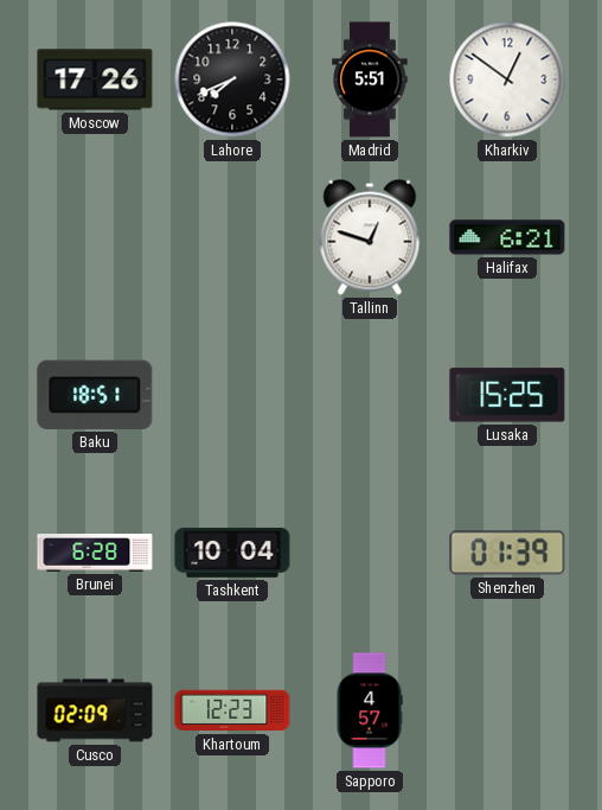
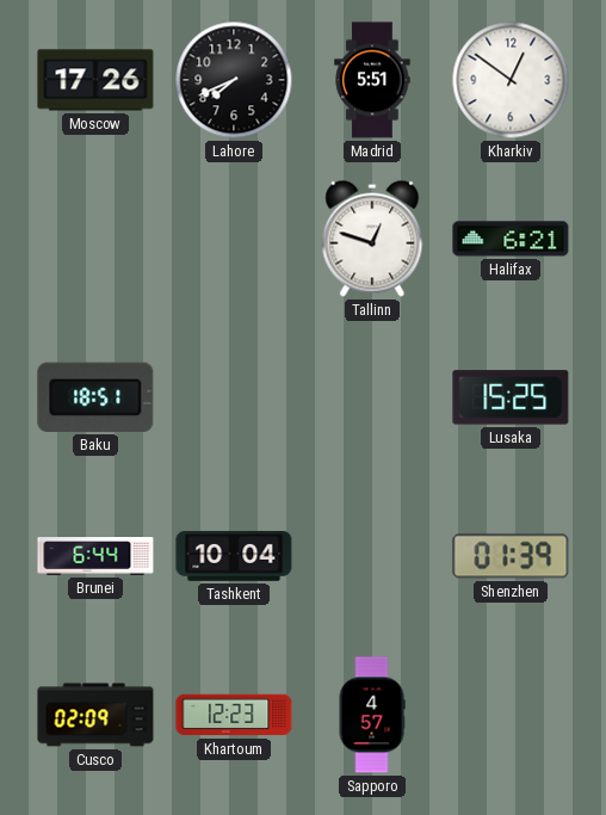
Brunei: 6:28 -> 6:44 (95, 557)
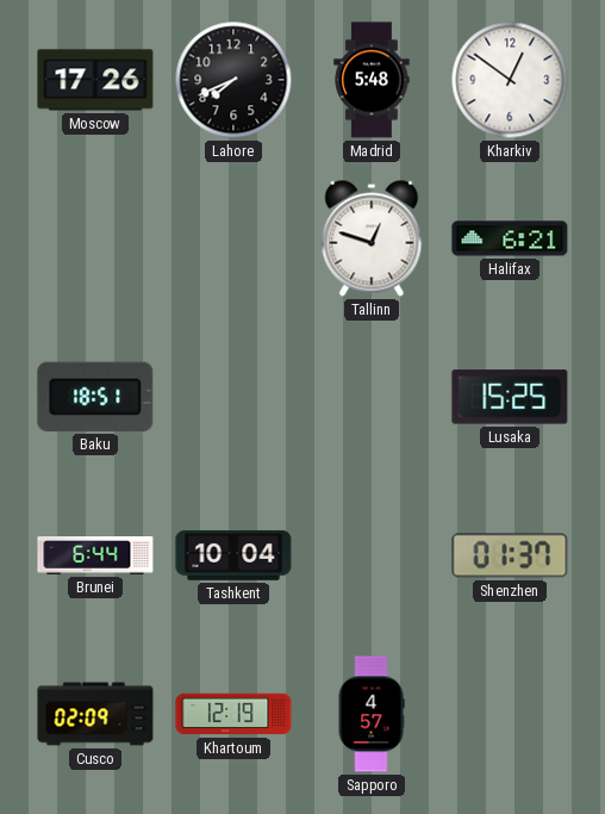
Madrid: 5:51 -> 5:48 (372, 80)
Shenzhen: 01:39 -> 01:37 (510, 555)
Khartoum: 12:23 -> 12:19 (233, 714)
